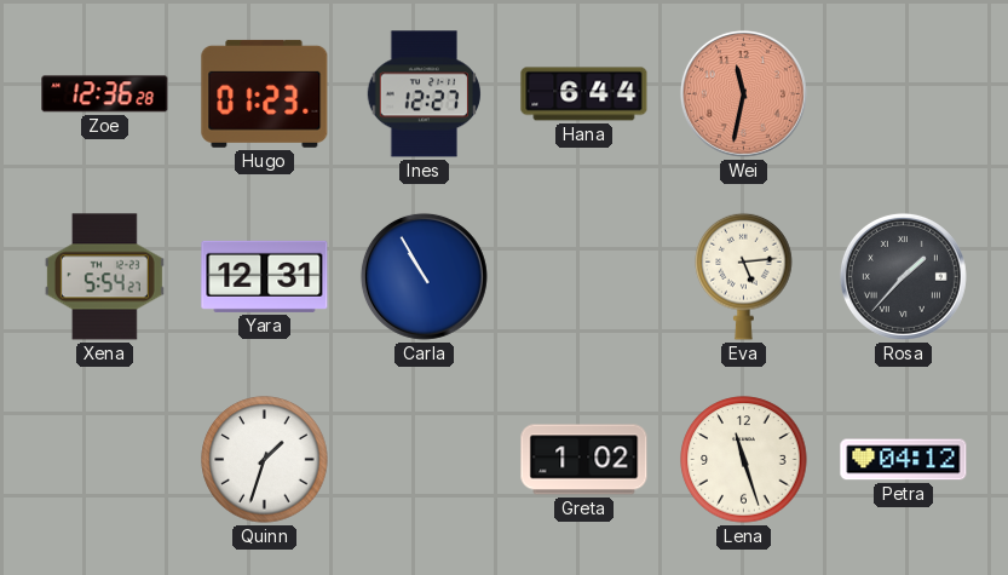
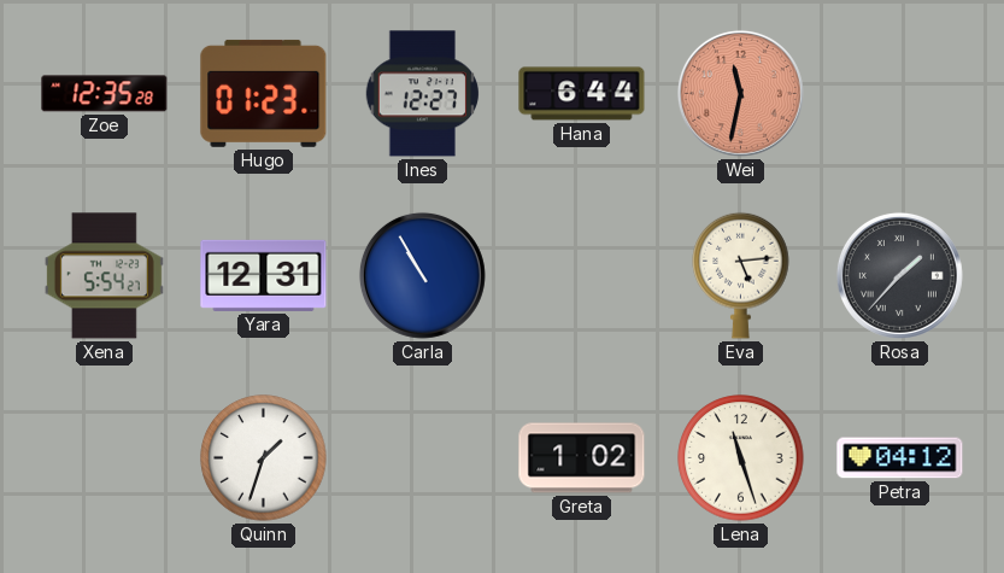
Zoe: 12:36 -> 12:35 (105, 94)
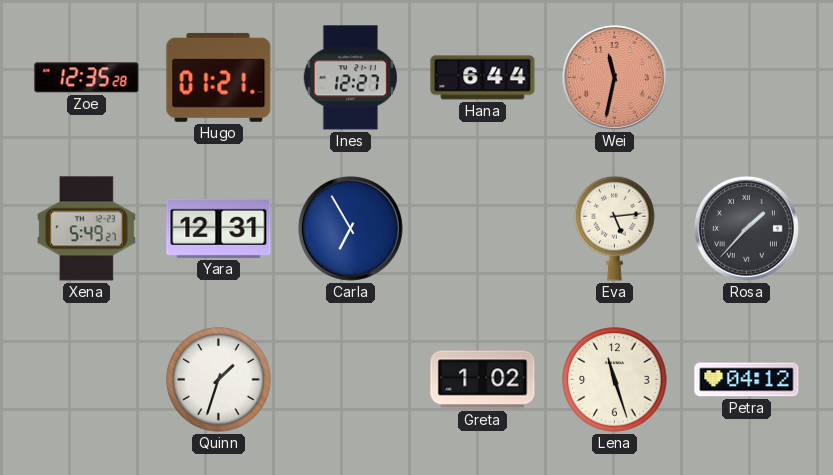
Hugo: 01:23 -> 01:21 (219, 77)
Xena: 5:54 -> 5:49 (86, 229)
Carla: 10:55 -> 6:55 (350, 228)
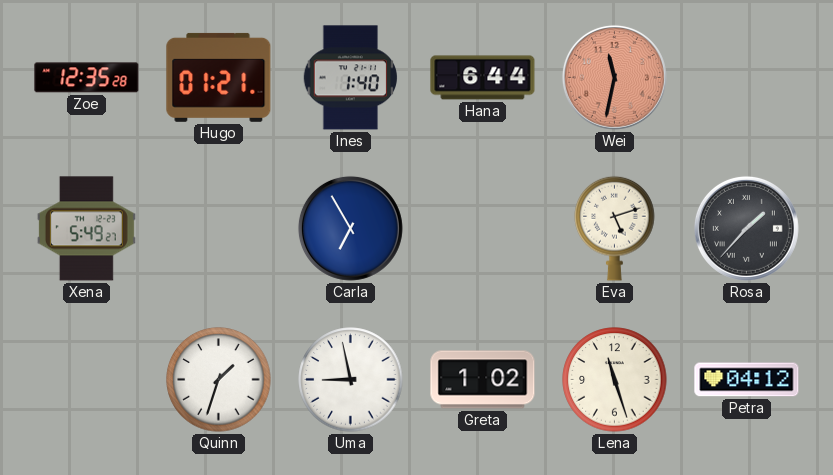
Ines: 12:27 -> 1:40 (350, 78)
Yara: 12:31 -> none (219, 228)
Eva: 5:14 -> 5:12 (615, 228)
Uma: none -> 8:58 (351, 380)
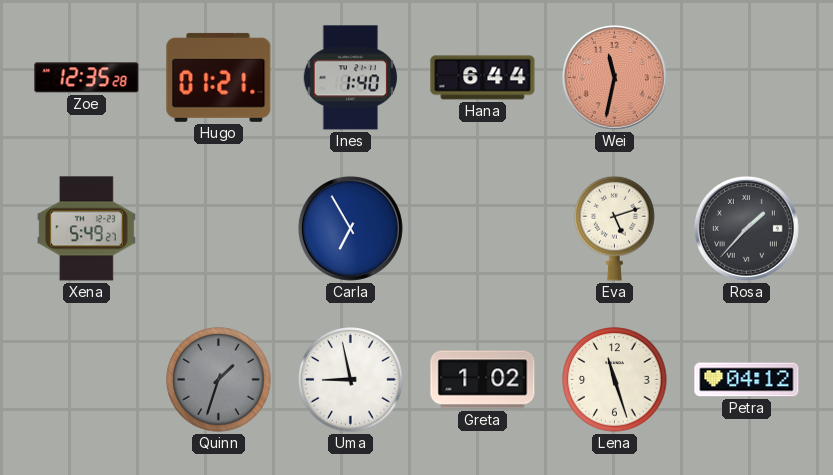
Quinn dial: white -> grey (219, 380)
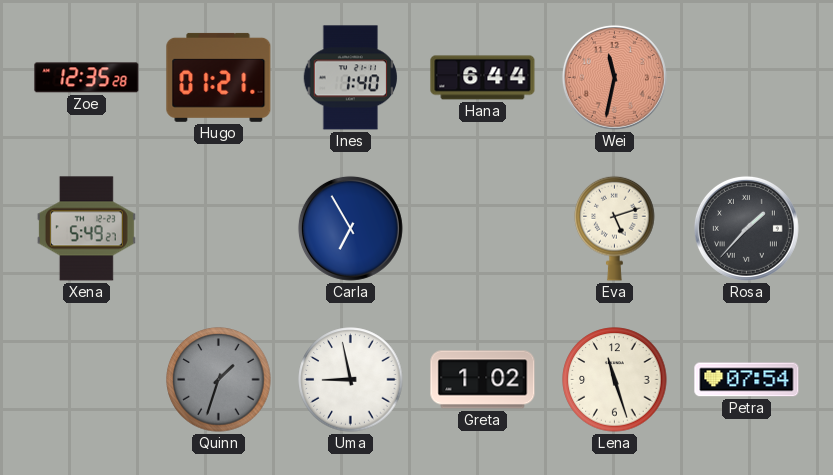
Petra: 04:12 -> 07:54 (747, 380)
